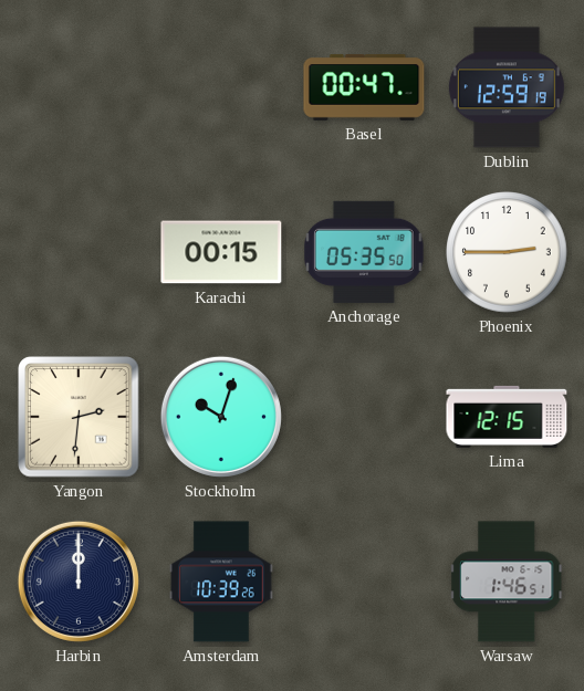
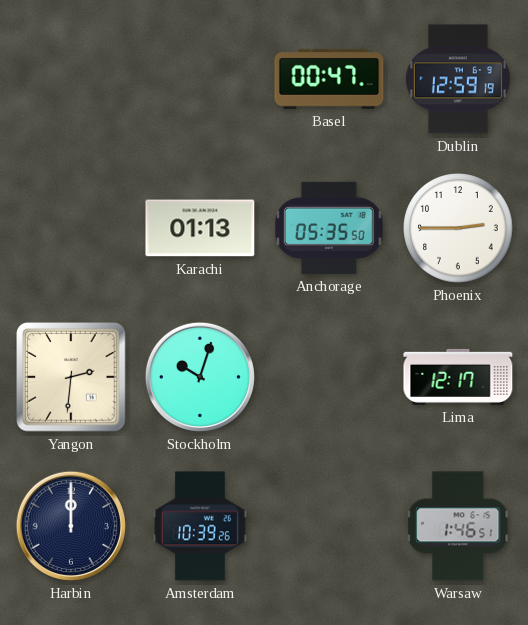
Karachi: 00:15 -> 01:13 (200, 228)
Lima: 12:15 -> 12:17 (458, 377)
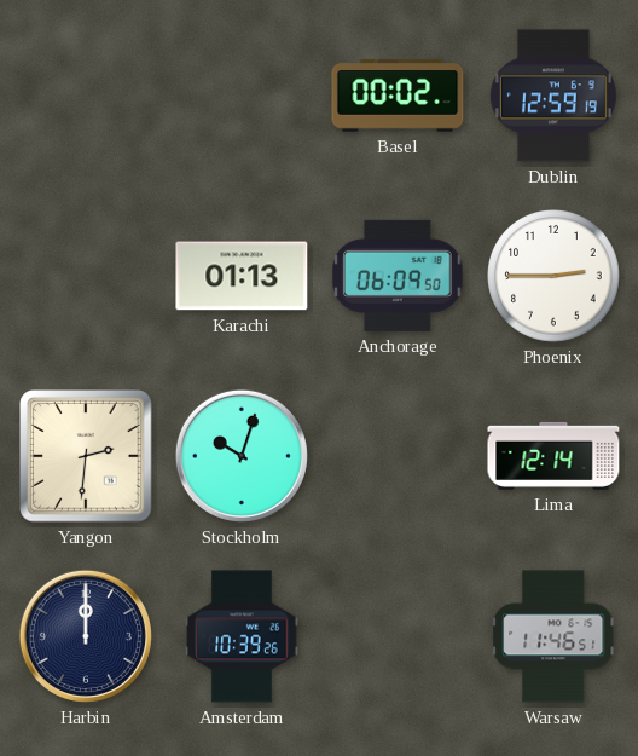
Basel: 00:47 -> 00:02 (398, 96)
Anchorage: 05:35 -> 06:09 (399, 276)
Lima: 12:17 -> 12:14 (553, 456)
Warsaw: 1:46 -> 11:46 (555, 636)
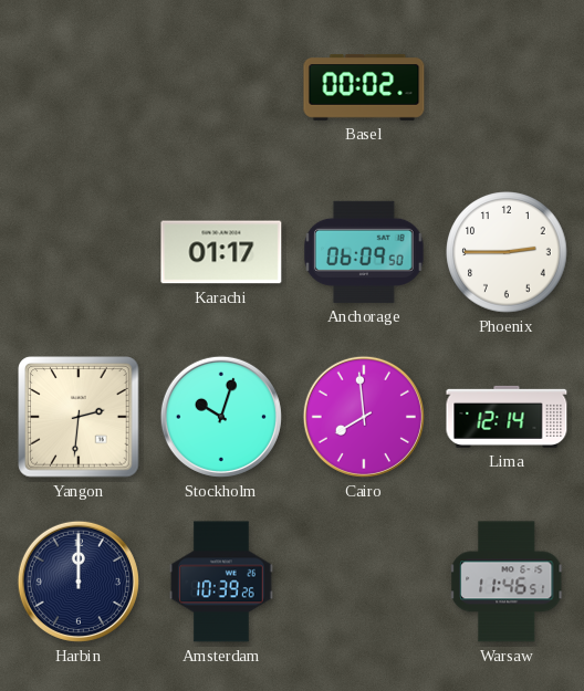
Dublin: 12:59 -> none (553, 96)
Karachi: 01:13 -> 01:17 (221, 252)
Cairo: none -> 7:59 (364, 417)
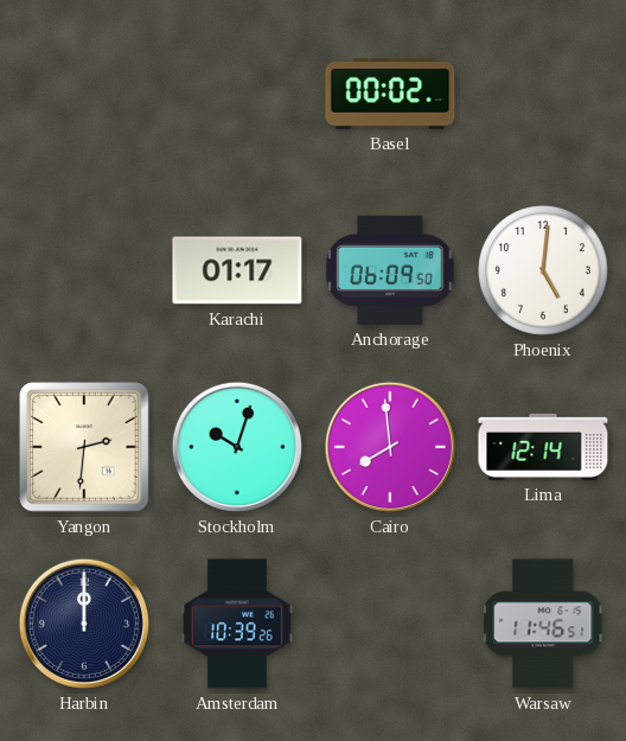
Phoenix: 2:45 -> 5:01 (543, 270)
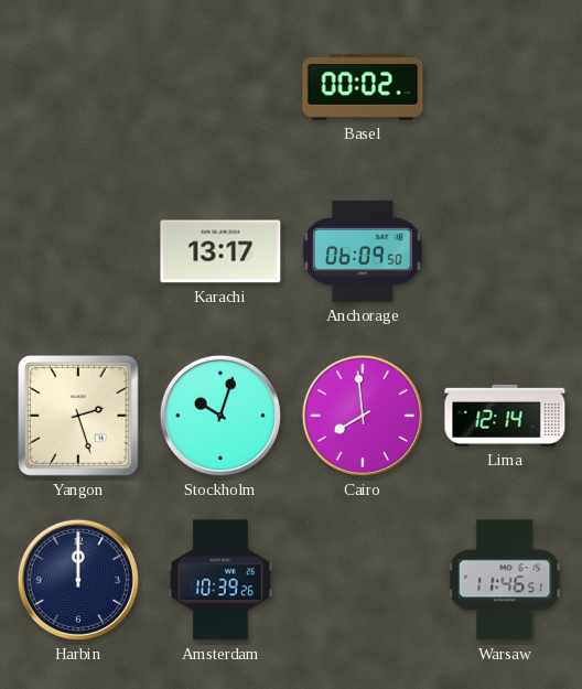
Karachi: 01:17 -> 13:17 (220, 251)
Phoenix: 5:01 -> none (543, 270)
Yangon: 2:31 -> 2:27 (78, 416)
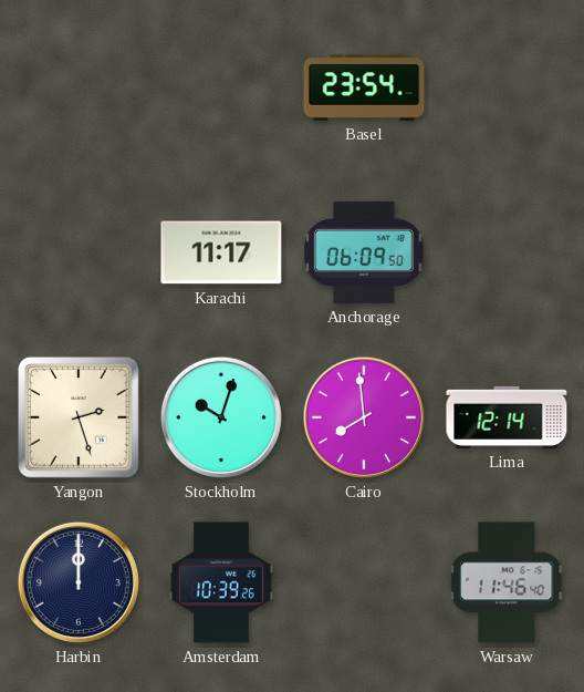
Basel: 00:02 -> 23:54 (364, 87)
Karachi: 13:17 -> 11:17 (221, 252)
Warsaw: 11:46:51 -> 11:46:40 (508, 582)
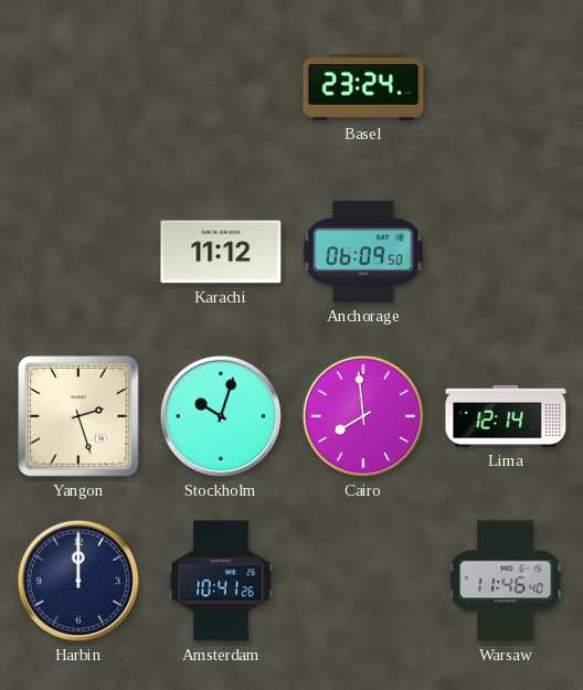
Basel: 23:54 -> 23:24 (363, 87)
Karachi: 11:17 -> 11:12 (221, 252)
Amsterdam: 10:39 -> 10:41 (221, 581)
